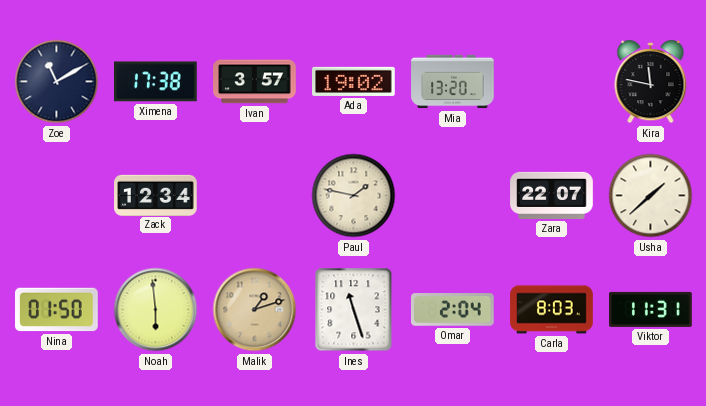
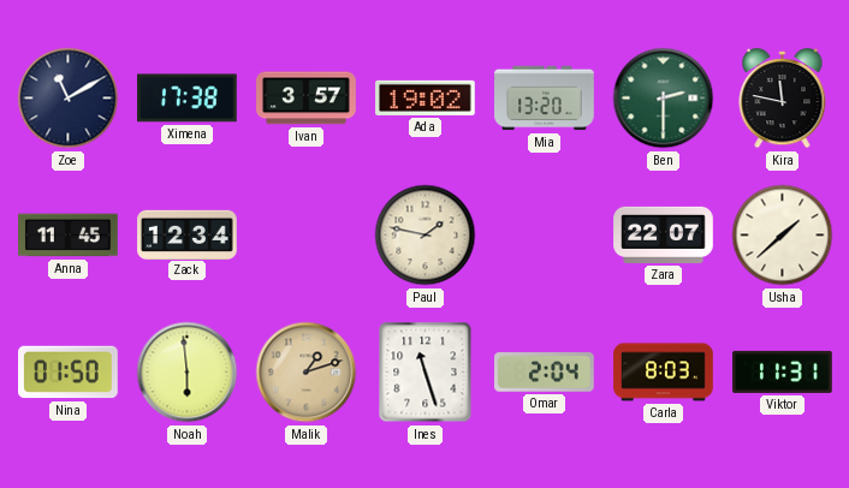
Ben: none -> 2:30 (664, 99)
Anna: none -> 11:45 (69, 236)
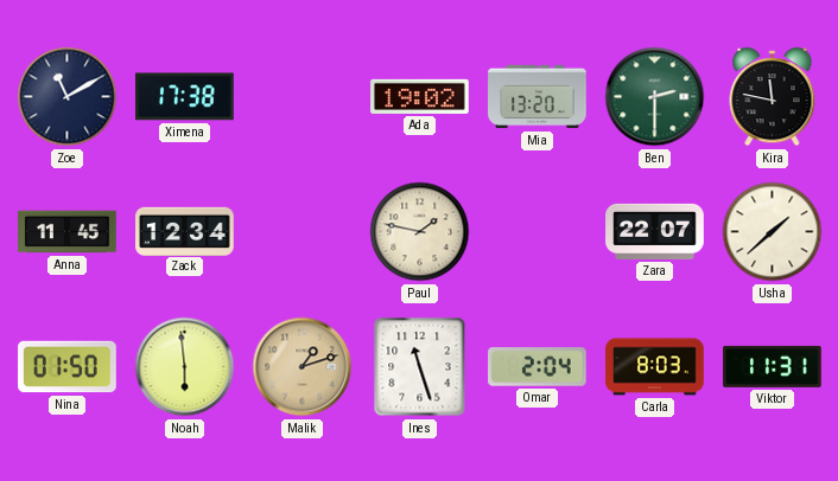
Ivan: 3:57 -> none (307, 99)
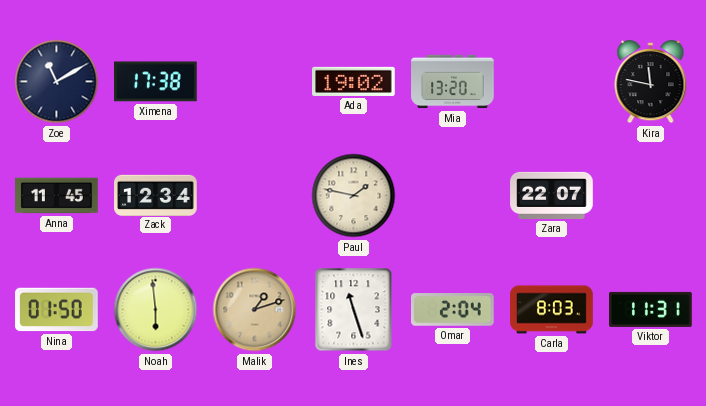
Ben: 2:30 -> none (655, 97)
Usha: 1:38 -> none (773, 232)
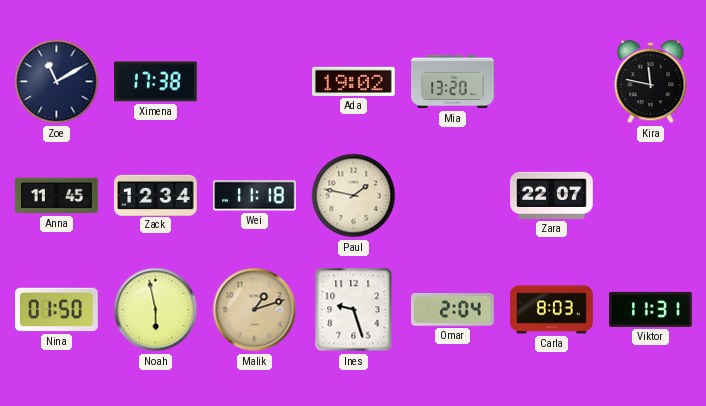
Wei: none -> 11:18 (255, 196)
Noah: 5:59 -> 5:58 (156, 310)
Ines: 11:27 -> 9:27 (354, 310)
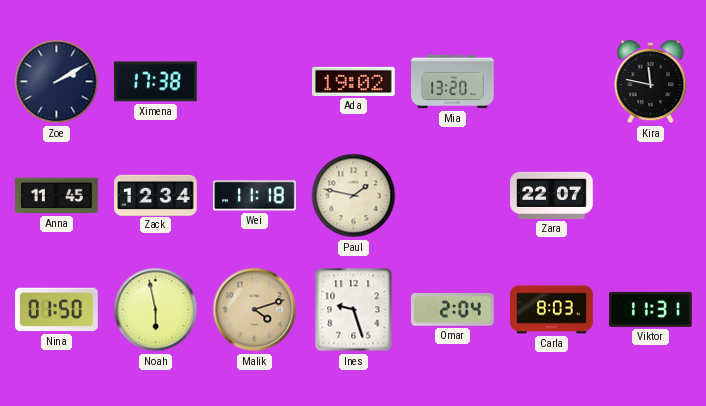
Zoe: 11:10 -> 2:10 (57, 82)
Malik: 1:12 -> 4:12 (255, 310)
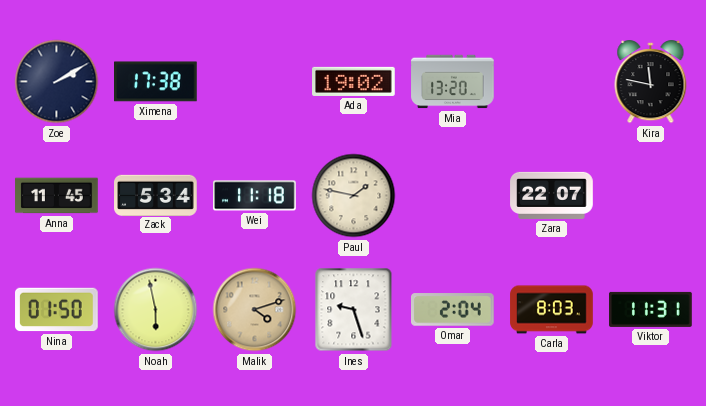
Zack: 12:34 -> 5:34 (156, 195)
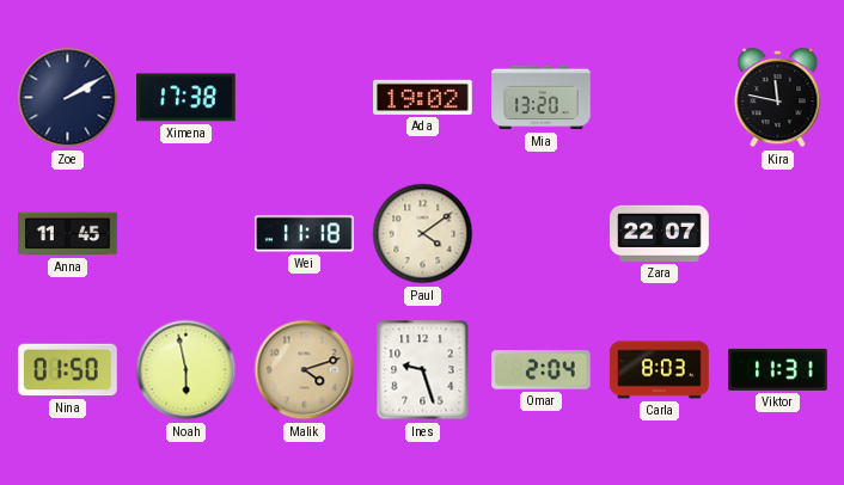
Zack: 5:34 -> none (156, 195)
Paul: 1:47 -> 4:09 (423, 234)
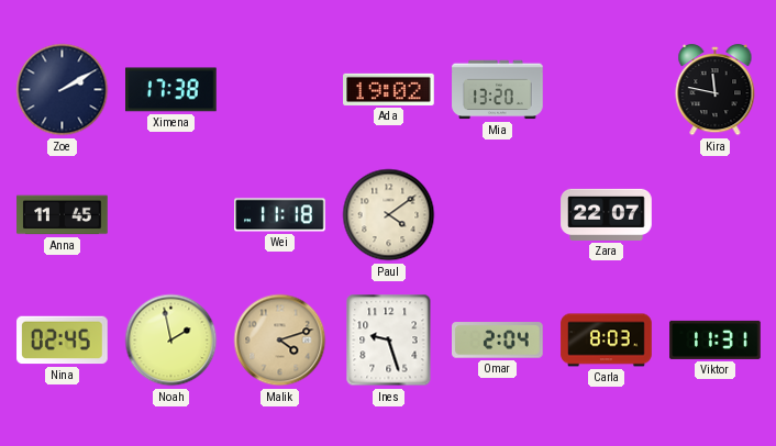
Nina: 01:50 -> 02:45 (63, 341)
Noah: 5:58 -> 1:58 (171, 341)
